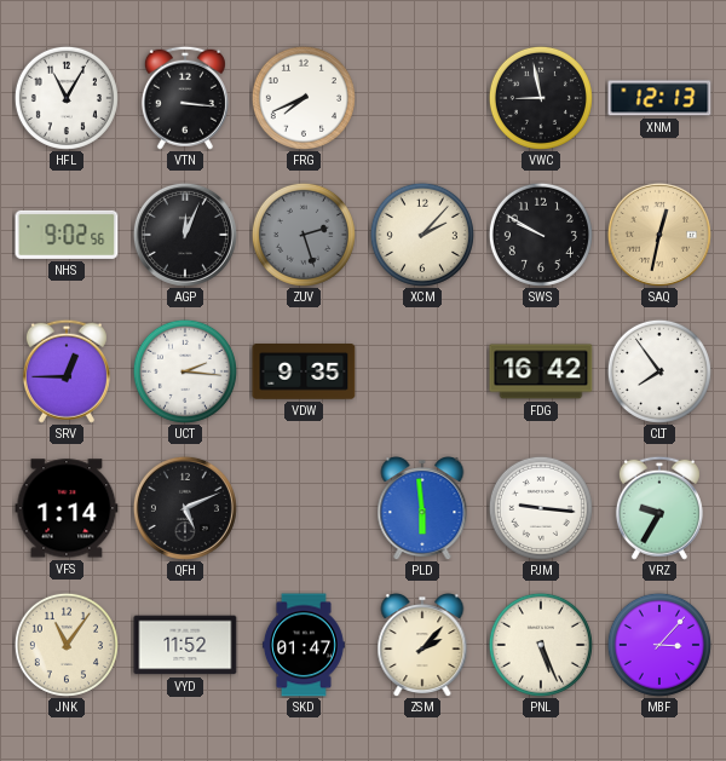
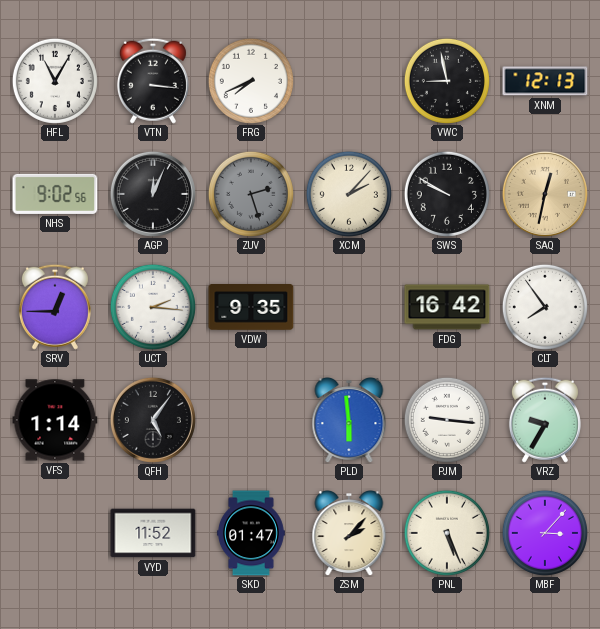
QFH: 5:11 -> 5:06 (153, 420)
JNK: 11:06 -> none (67, 645)
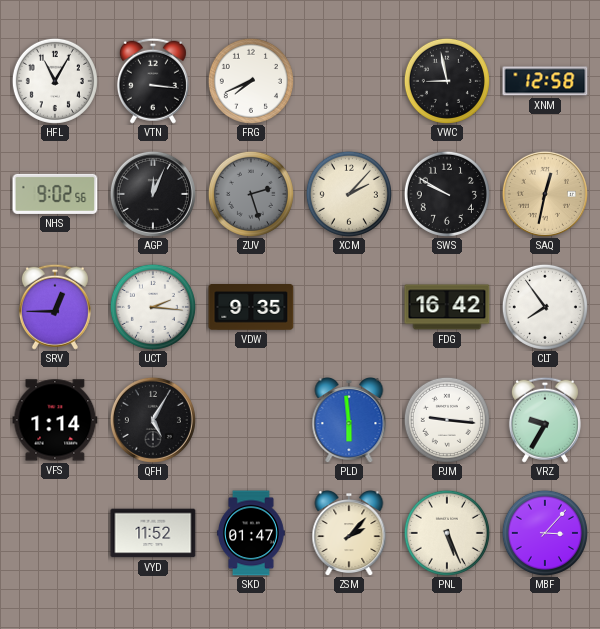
XNM: 12:13 -> 12:58 (545, 81)
QFH: 5:06 -> 5:05 (153, 420)
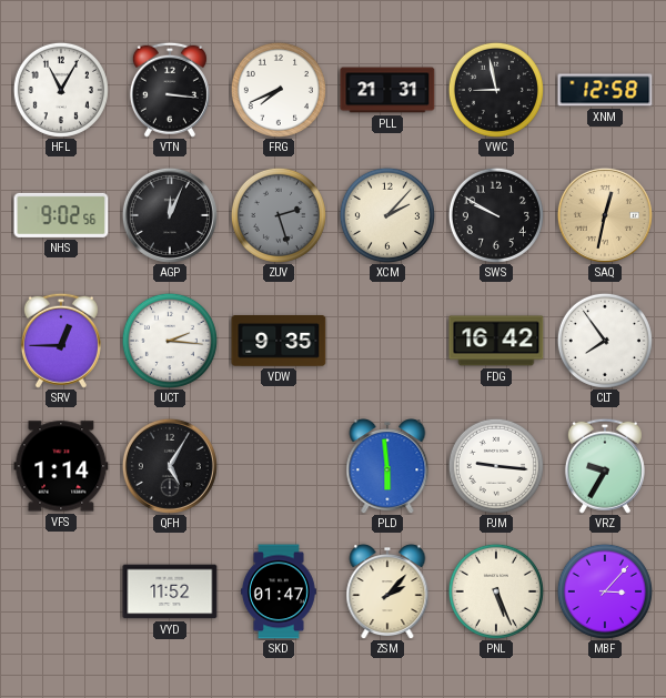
PLL: none -> 21:31 (387, 90)
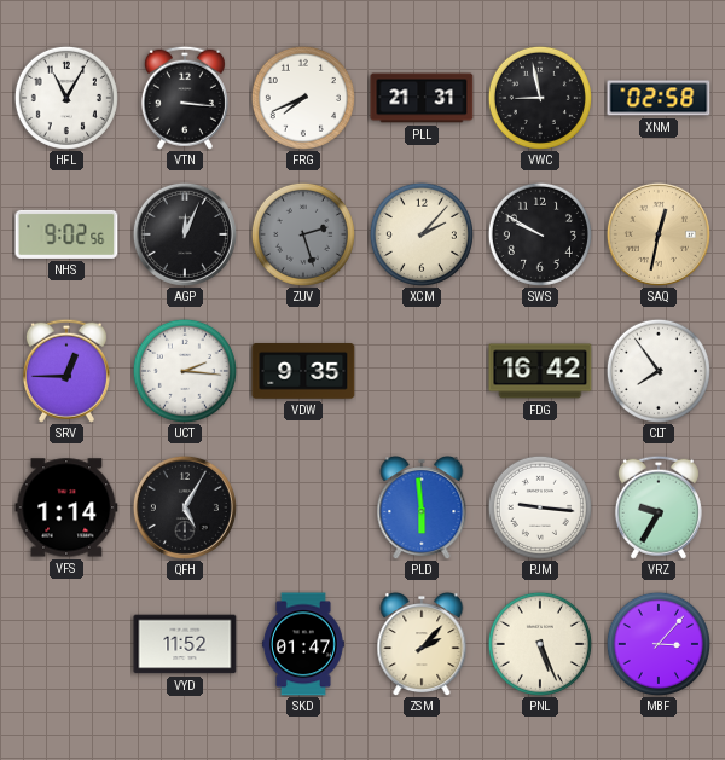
XNM: 12:58 -> 02:58 (659, 98)
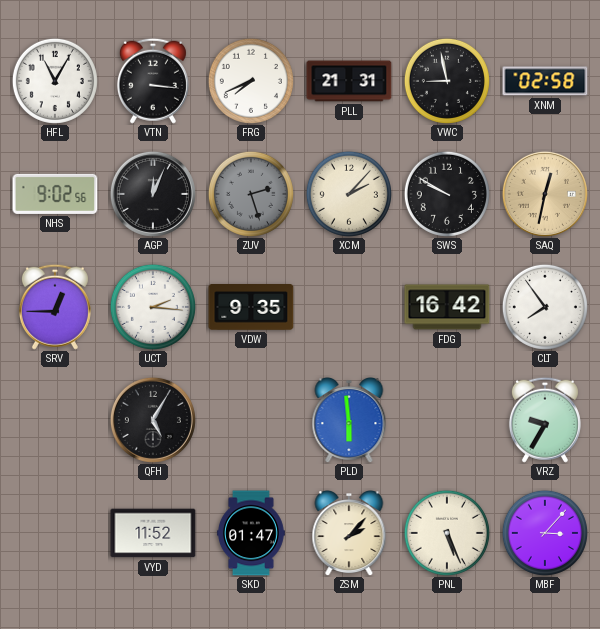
VFS: 1:14 -> none (66, 507)
PJM: 9:16 -> none (540, 507)
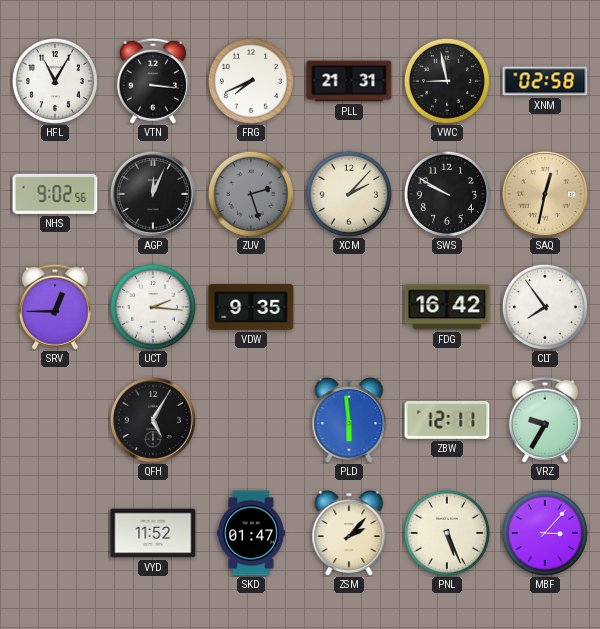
ZBW: none -> 12:11 (447, 421)
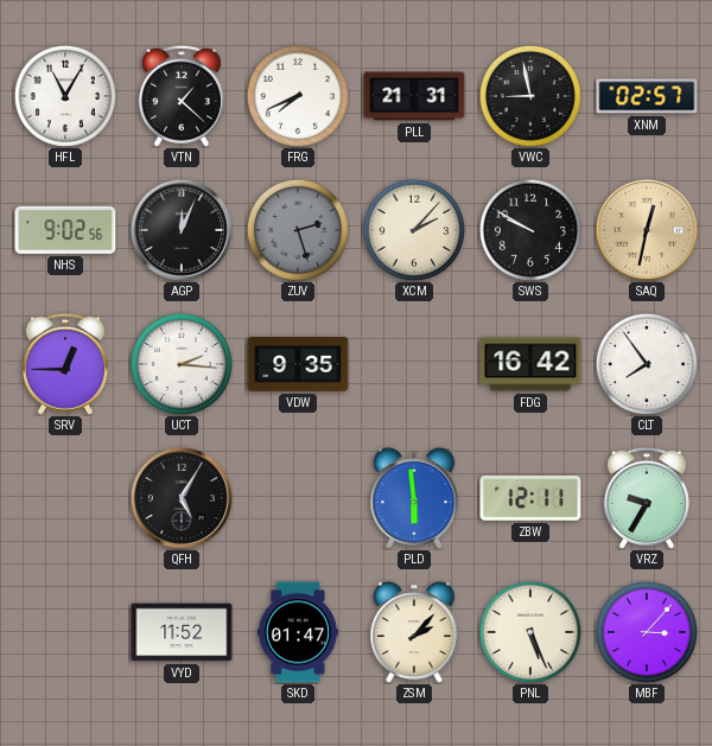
VTN: 3:16 -> 1:22 (182, 96)
XNM: 02:58 -> 02:57 (647, 96)
